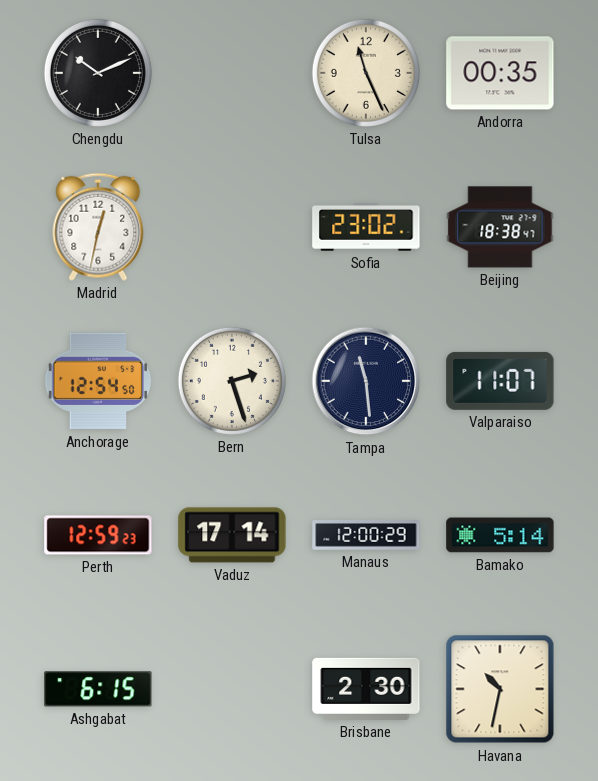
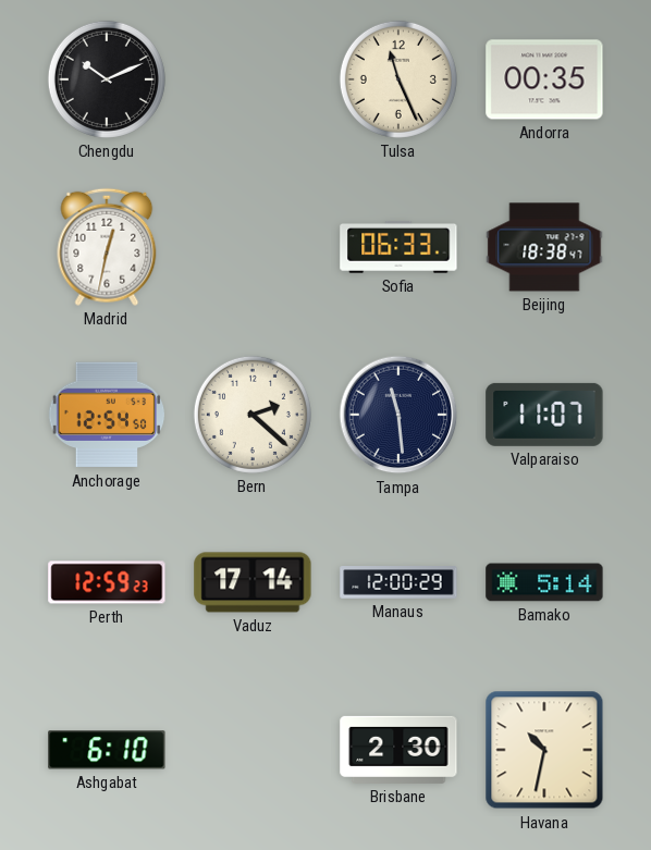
Sofia: 23:02 -> 06:33 (398, 248)
Bern: 2:27 -> 2:22 (253, 415)
Ashgabat: 6:15 -> 6:10 (107, 750)
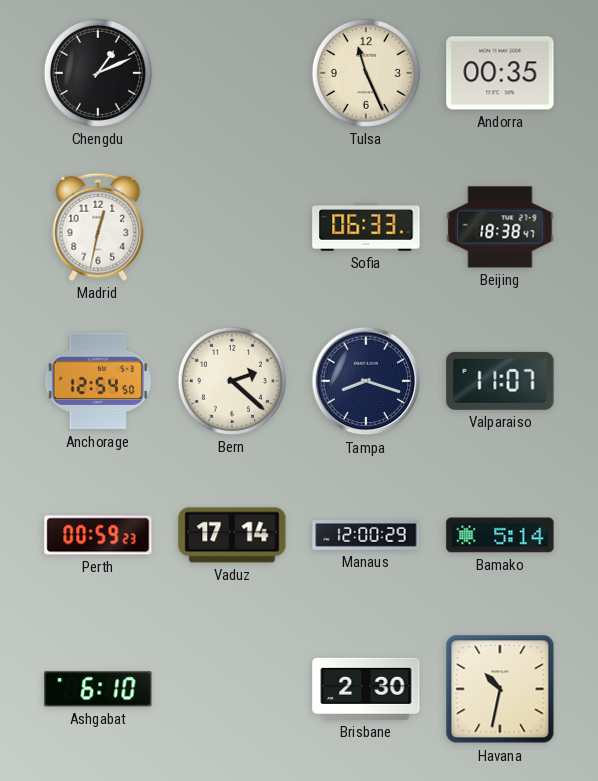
Chengdu: 10:11 -> 1:11 (98, 73)
Tampa: 11:29 -> 8:18 (366, 381)
Perth: 12:59 -> 00:59 (98, 535)
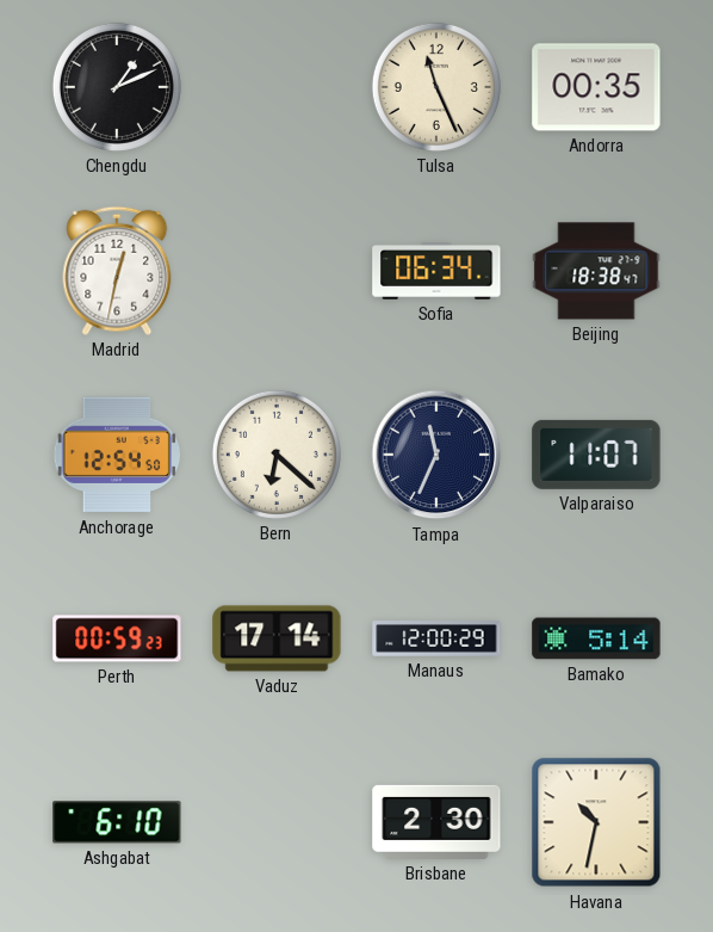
Sofia: 06:33 -> 06:34 (436, 272)
Bern: 2:22 -> 6:22 (277, 455)
Tampa: 8:18 -> 11:34 (436, 455)
